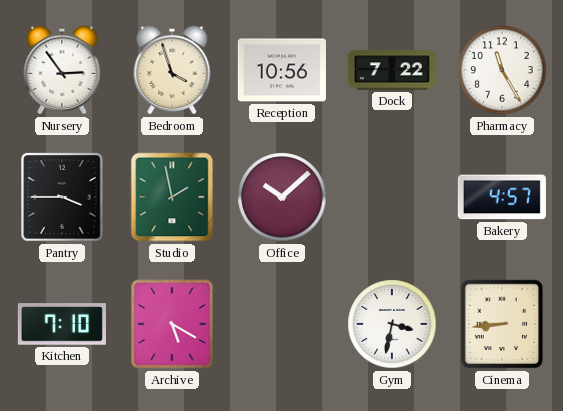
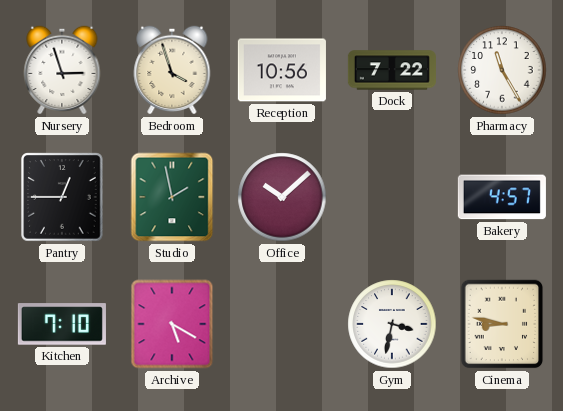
Nursery: 2:54 -> 2:57 (62, 70)
Pantry: 3:45 -> 12:45 (62, 197)
Cinema: 8:44 -> 8:47 (502, 324)
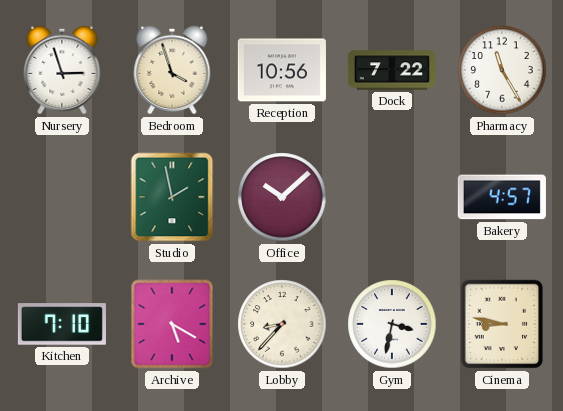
Pantry: 12:45 -> none (62, 197)
Lobby: none -> 8:37 (282, 324)
